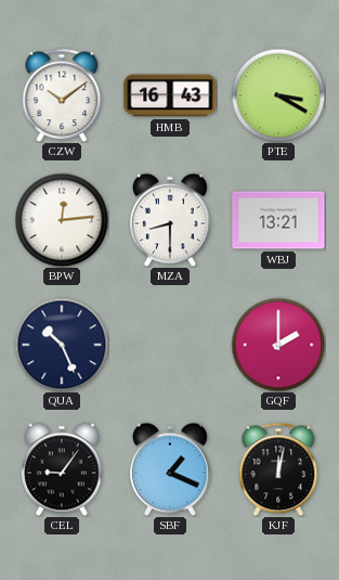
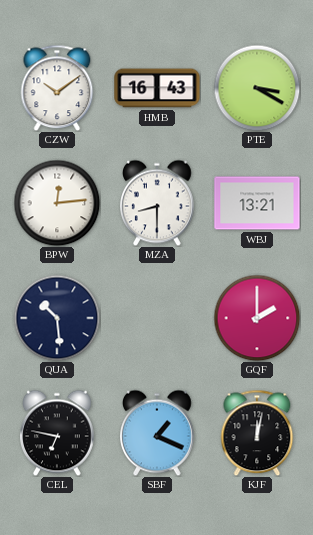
QUA: 10:26 -> 10:29 (57, 318)
CEL: 9:06 -> 6:47 (58, 433)
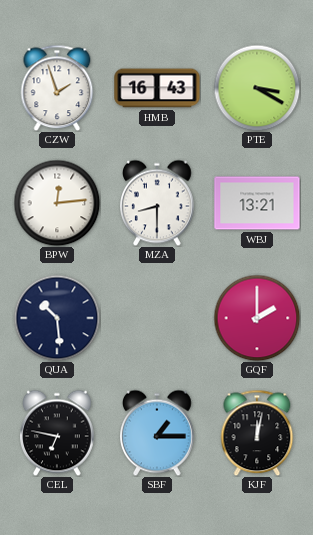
CZW: 10:09 -> 1:57 (57, 88)
SBF: 1:19 -> 1:15 (158, 433)
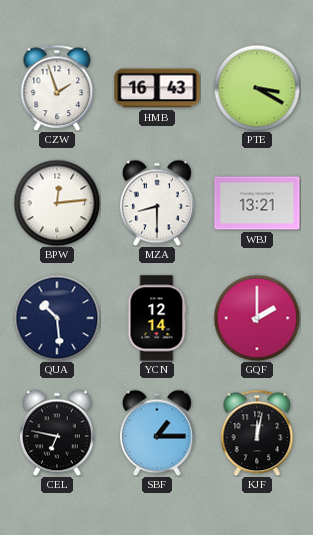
YCN: none -> 12:14 (157, 318)
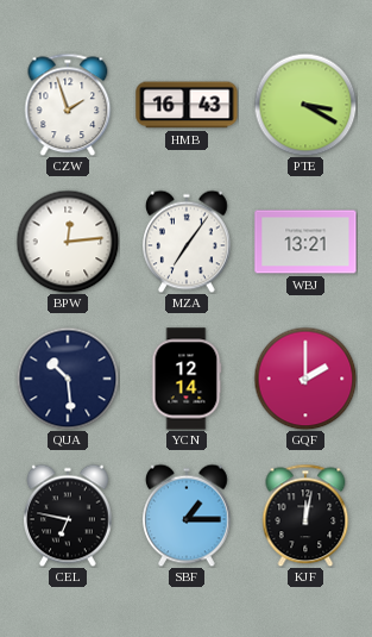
MZA: 8:30 -> 7:06 (188, 242)
